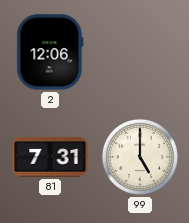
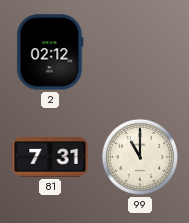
2: 12:06 -> 02:12 (50, 52)
99: 5:00 -> 11:00 (140, 157)
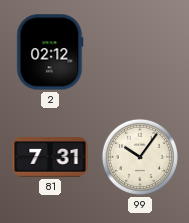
99: 11:00 -> 10:06 (140, 157)
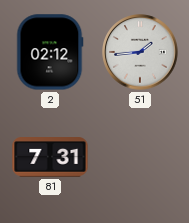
51: none -> 1:44 (140, 52)
99: 10:06 -> none (140, 157)
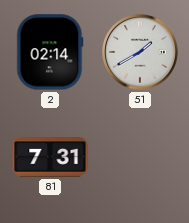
2: 02:12 -> 02:14 (50, 52)
51: 1:44 -> 1:40 (140, 52)
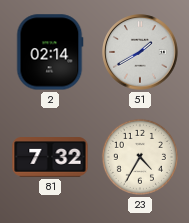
81: 7:31 -> 7:32 (50, 157)
23: none -> 4:35 (140, 157)
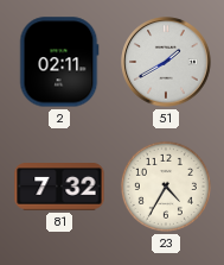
2: 02:14 -> 02:11 (59, 62)
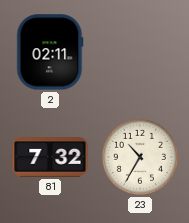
51: 1:40 -> none (166, 62)
23: 4:35 -> 10:35 (140, 157)
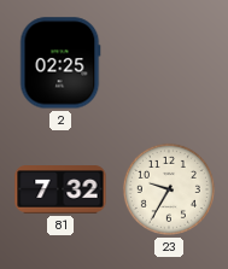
2: 02:11 -> 02:25 (60, 63)
23: 10:35 -> 9:35 (169, 189)
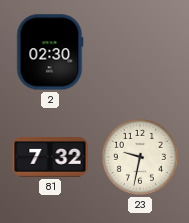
2: 02:25 -> 02:30 (50, 52)
23: 9:35 -> 9:32 (140, 157)
